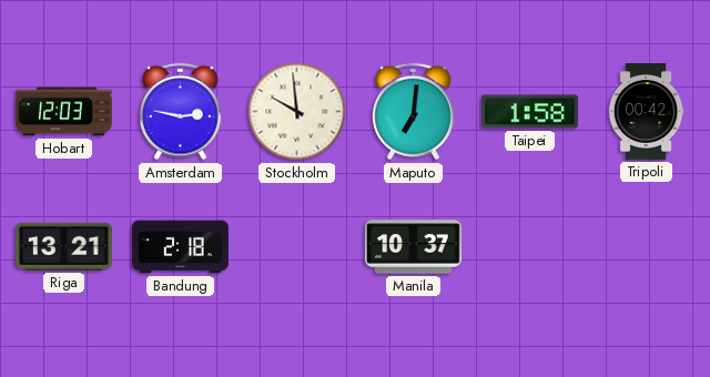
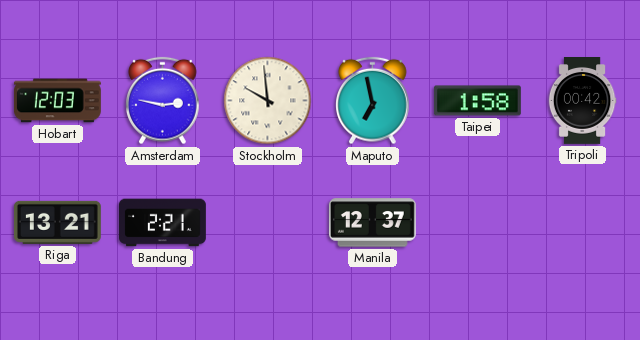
Maputo: 7:01 -> 6:58 (373, 101)
Bandung: 2:18 -> 2:21 (163, 223)
Manila: 10:37 -> 12:37 (372, 223)
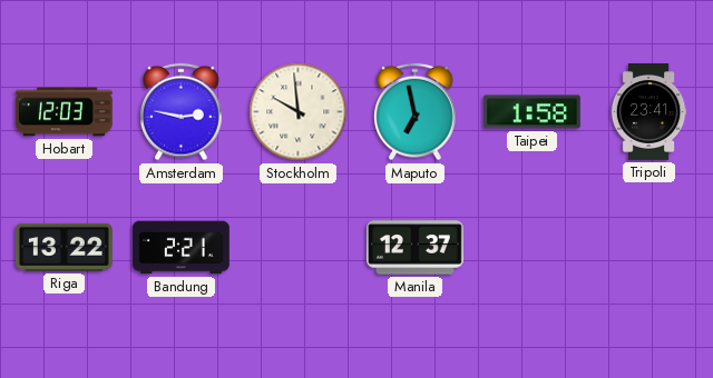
Tripoli: 00:42 -> 23:41 (648, 112)
Riga: 13:21 -> 13:22 (64, 247)
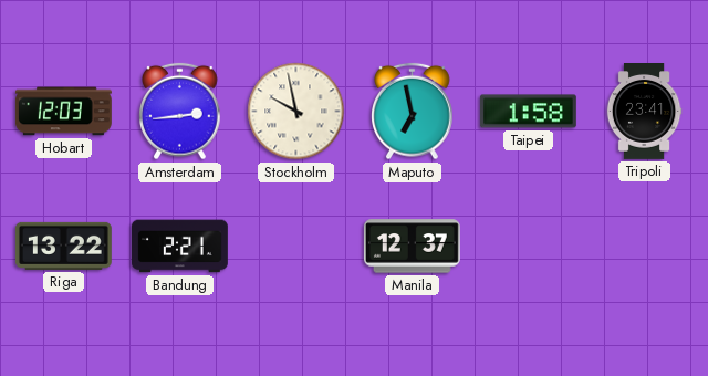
Amsterdam: 2:47 -> 2:44 (180, 112)
Stockholm: 9:59 -> 9:58 (296, 112)
